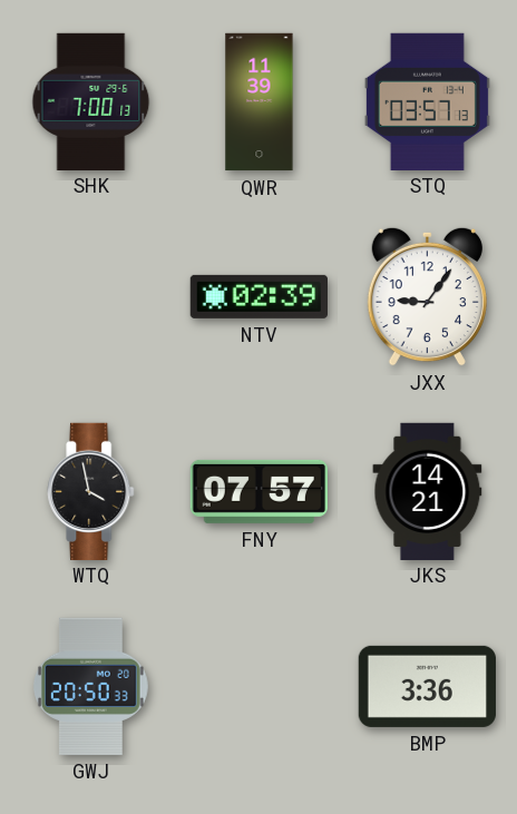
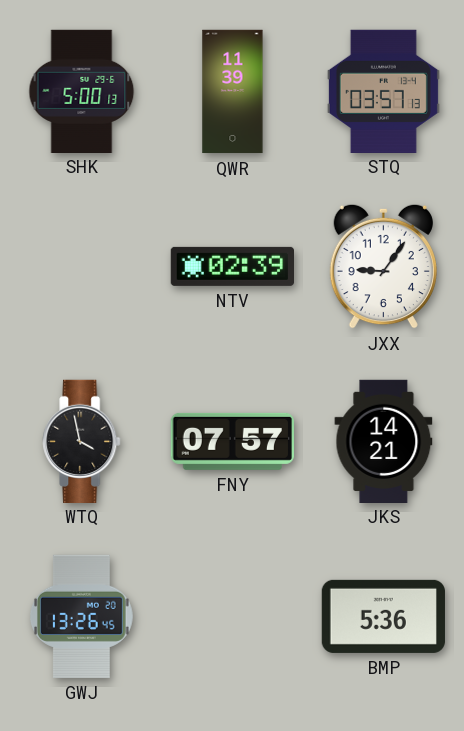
SHK: 7:00 -> 5:00 (82, 91)
GWJ: 20:50 -> 13:26 (81, 616)
BMP: 3:36 -> 5:36 (383, 616)
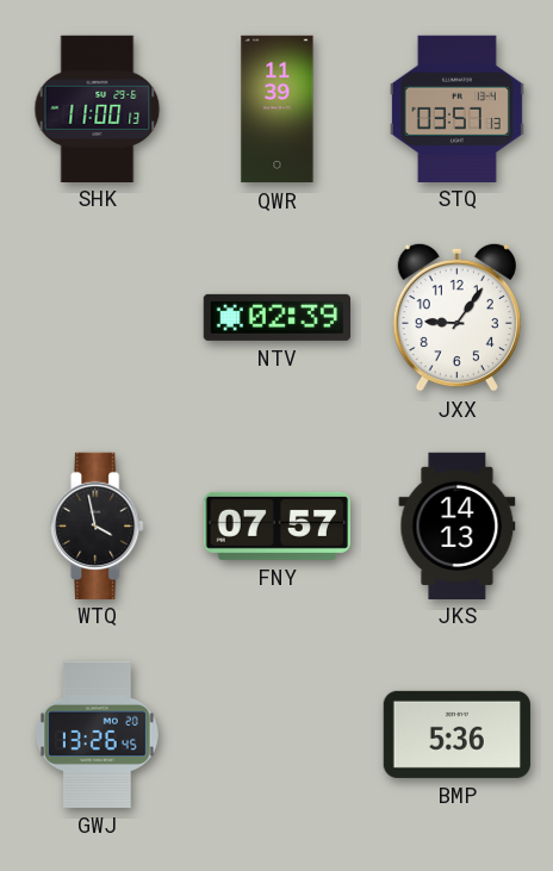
SHK: 5:00 -> 11:00 (98, 108)
JKS: 14:21 -> 14:13 (458, 525)
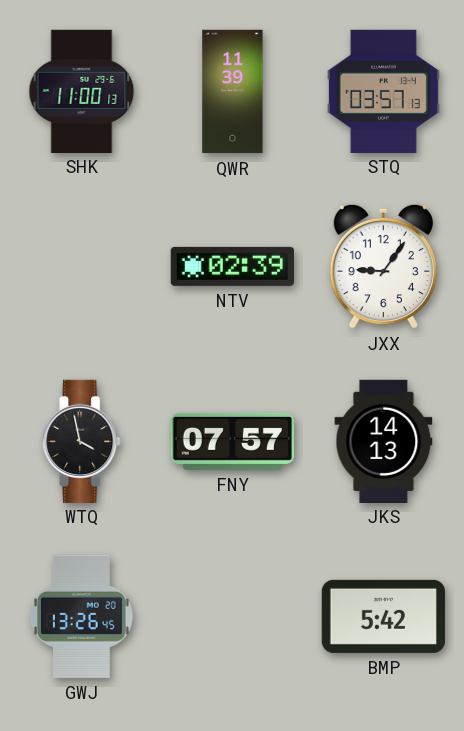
BMP: 5:36 -> 5:42 (383, 616)
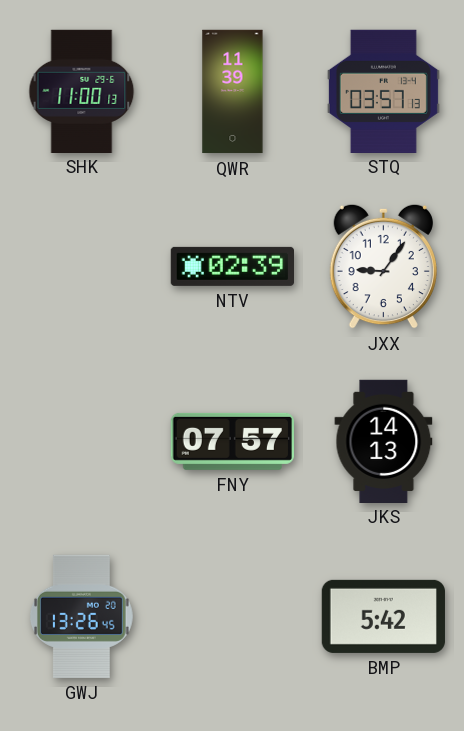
WTQ: 3:58 -> none (82, 441)
